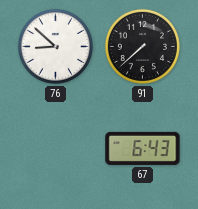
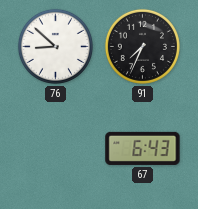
91: 7:38 -> 7:34 (142, 46)
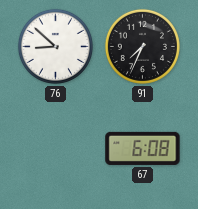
67: 6:43 -> 6:08 (143, 148)
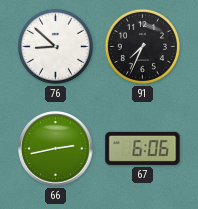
66: none -> 2:43 (56, 149)
67: 6:08 -> 6:06 (143, 148)
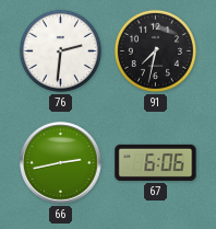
76: 8:52 -> 2:31 (60, 50)
91: 7:34 -> 7:32 (155, 50)
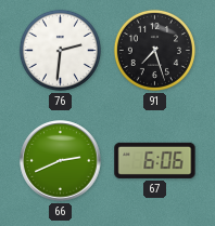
91: 7:32 -> 7:27 (154, 50)
66: 2:43 -> 2:41 (61, 161)
